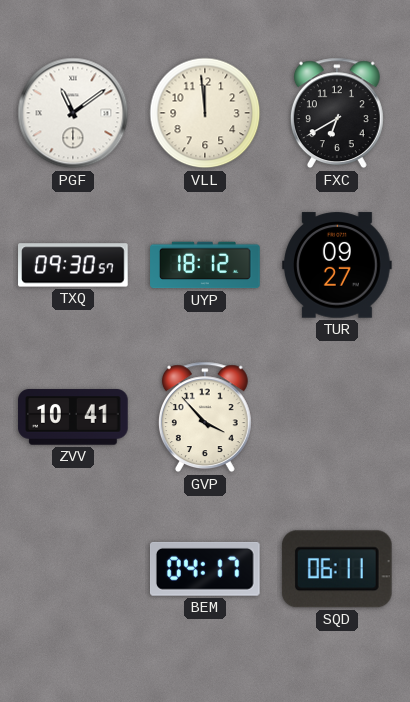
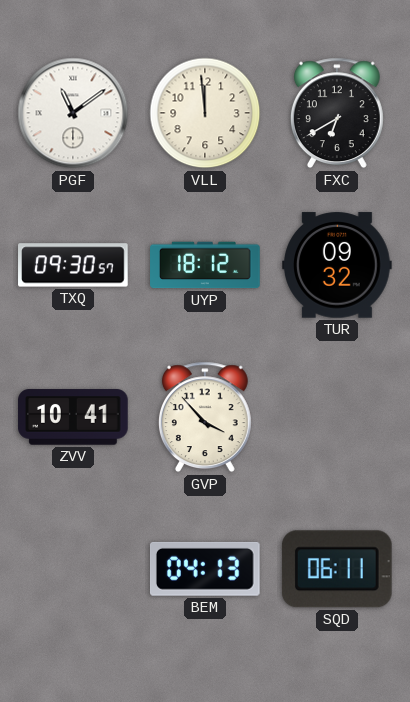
TUR: 09:27 -> 09:32 (337, 265)
BEM: 04:17 -> 04:13 (205, 569)
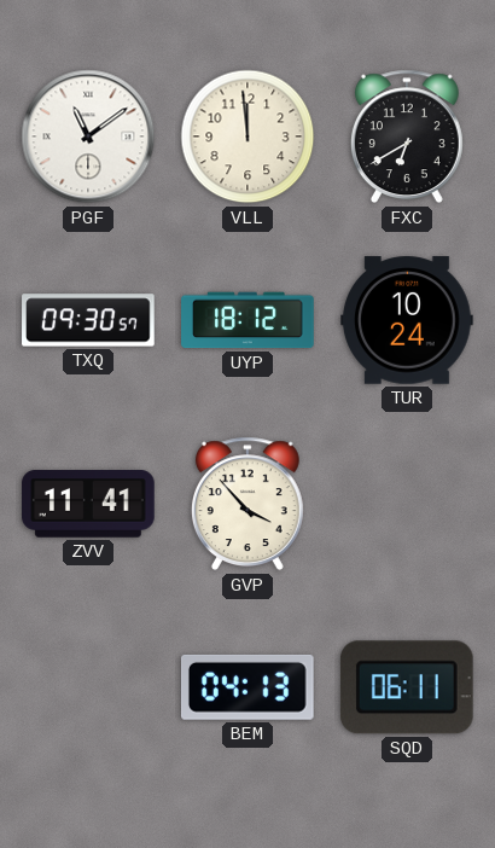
TUR: 09:32 -> 10:24 (407, 320)
ZVV: 10:41 -> 11:41 (88, 504)
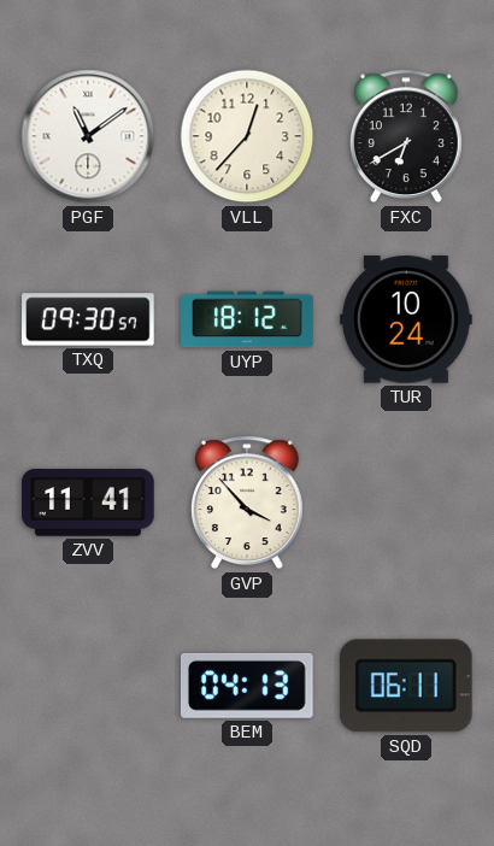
VLL: 11:59 -> 12:37 (247, 136)
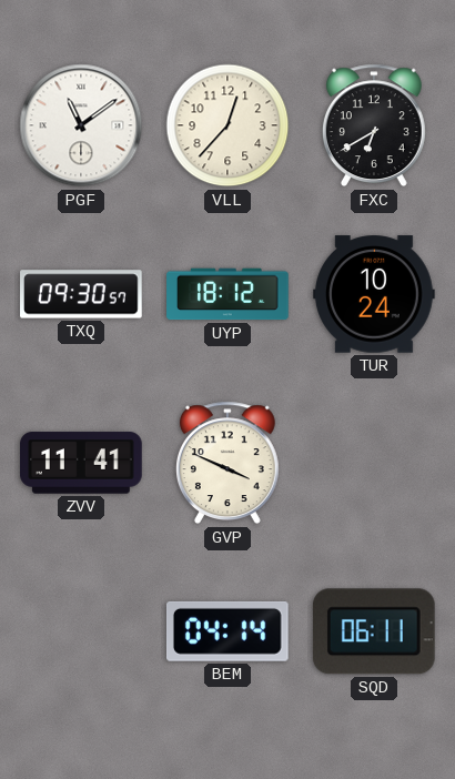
GVP: 3:53 -> 3:49 (228, 463)
BEM: 04:13 -> 04:14 (228, 631)
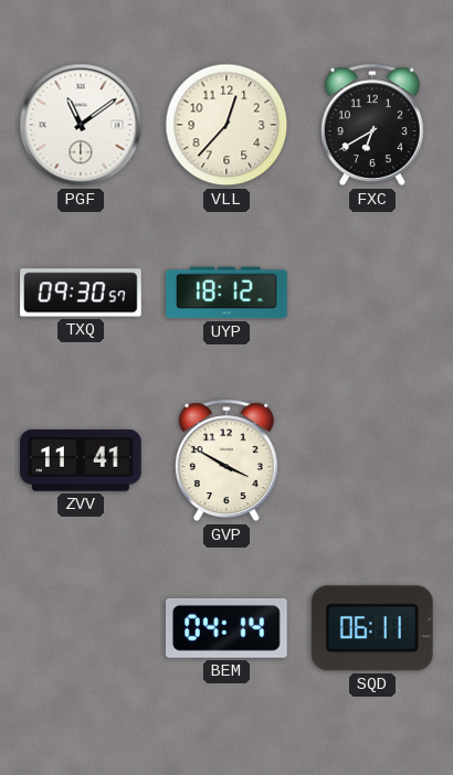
TUR: 10:24 -> none (374, 294)
GVP: 3:49 -> 3:50 (227, 460)
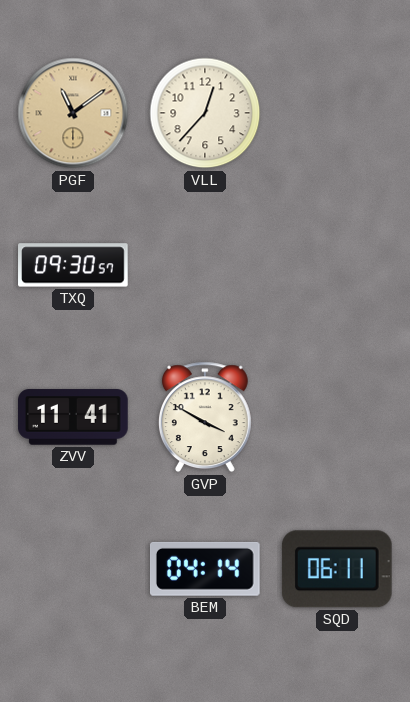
PGF dial: white -> champagne (73, 113)
FXC: 6:40 -> none (372, 125)
UYP: 18:12 -> none (227, 293)
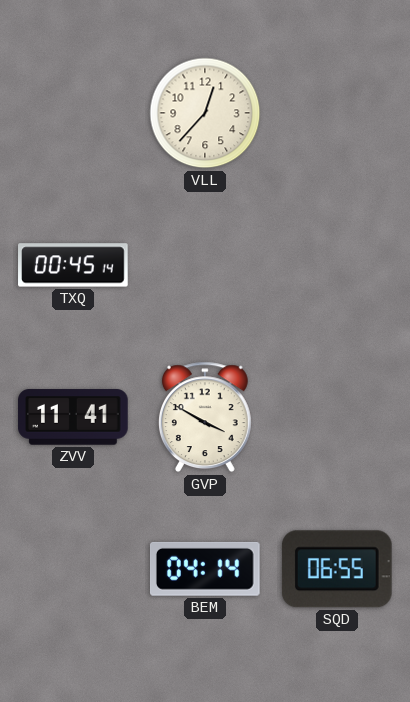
PGF: 11:09 -> none (73, 113)
TXQ: 09:30 -> 00:45 (73, 265)
SQD: 06:11 -> 06:55 (337, 569)
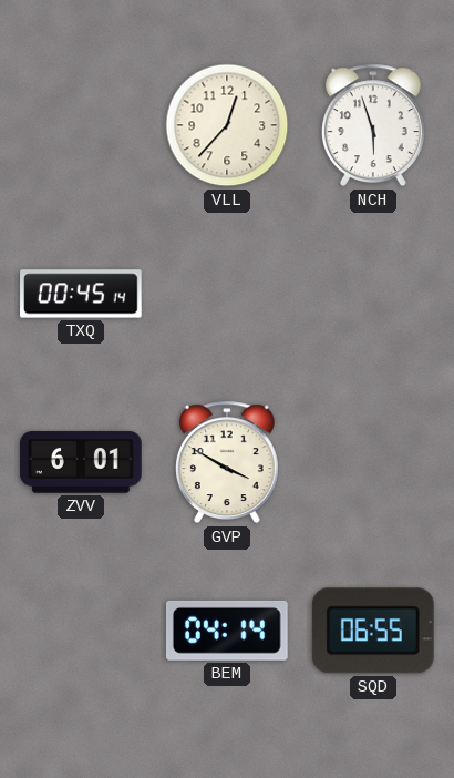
NCH: none -> 5:57 (373, 125)
ZVV: 11:41 -> 6:01 (81, 462)
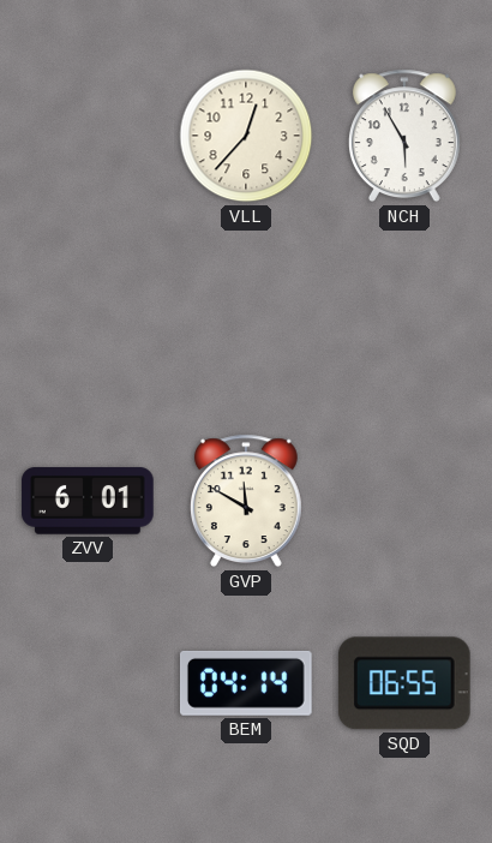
NCH: 5:57 -> 5:55 (404, 136)
TXQ: 00:45 -> none (81, 294)
GVP: 3:50 -> 11:50 (246, 501)
